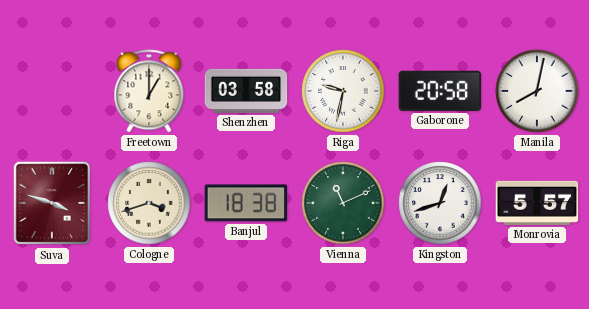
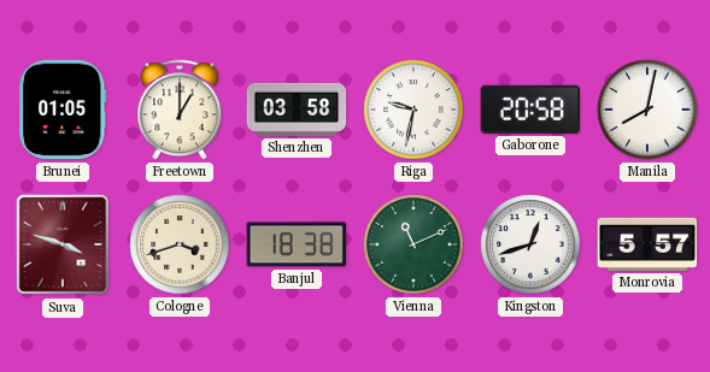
Brunei: none -> 01:05 (63, 110)
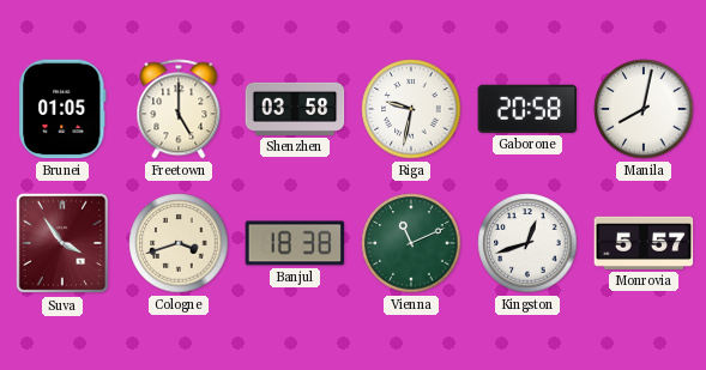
Freetown: 1:00 -> 5:00 (179, 109)
Suva: 3:48 -> 3:54 (62, 243)
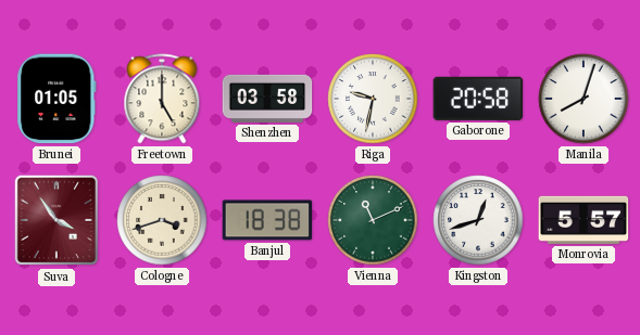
Manila: 8:02 -> 8:03 (583, 99)
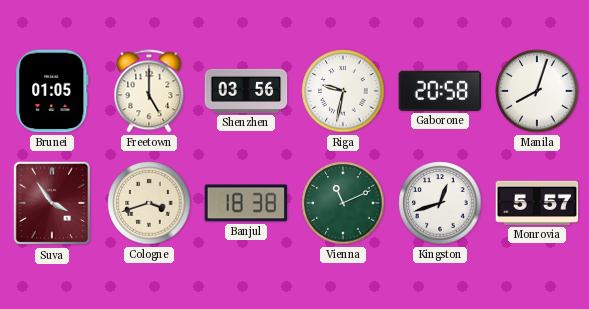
Shenzhen: 03:58 -> 03:56 (246, 91)
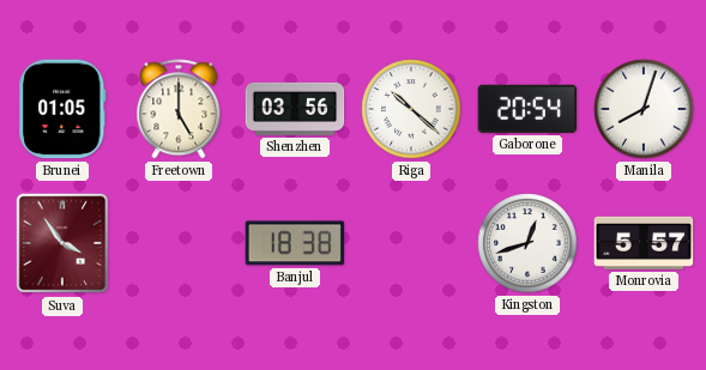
Riga: 9:32 -> 10:22 (411, 109)
Gaborone: 20:58 -> 20:54 (527, 109)
Cologne: 3:42 -> none (149, 203)
Vienna: 11:11 -> none (343, 203)
